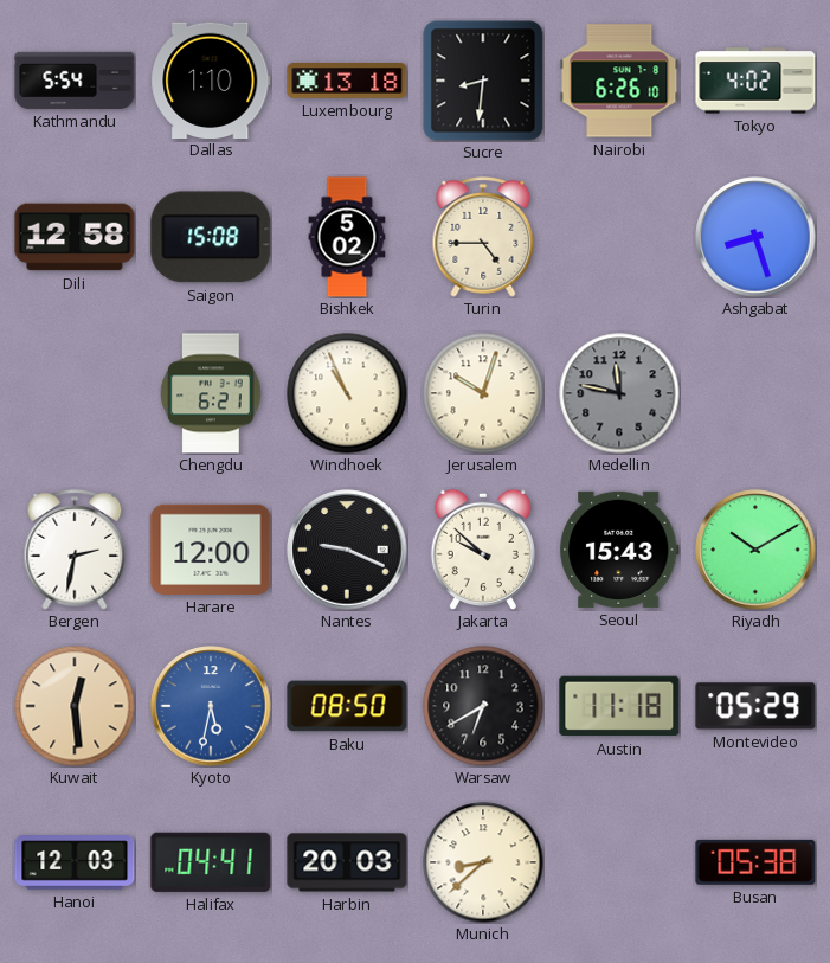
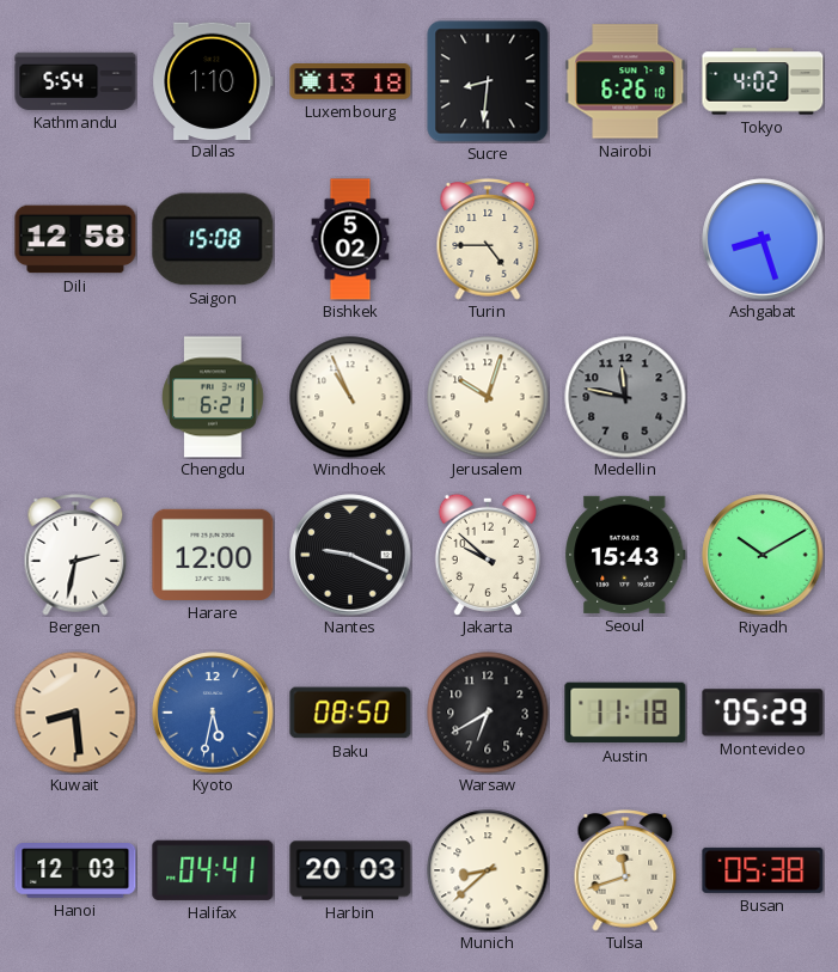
Kuwait: 12:29 -> 8:29 (75, 713)
Tulsa: none -> 11:42 (625, 872)
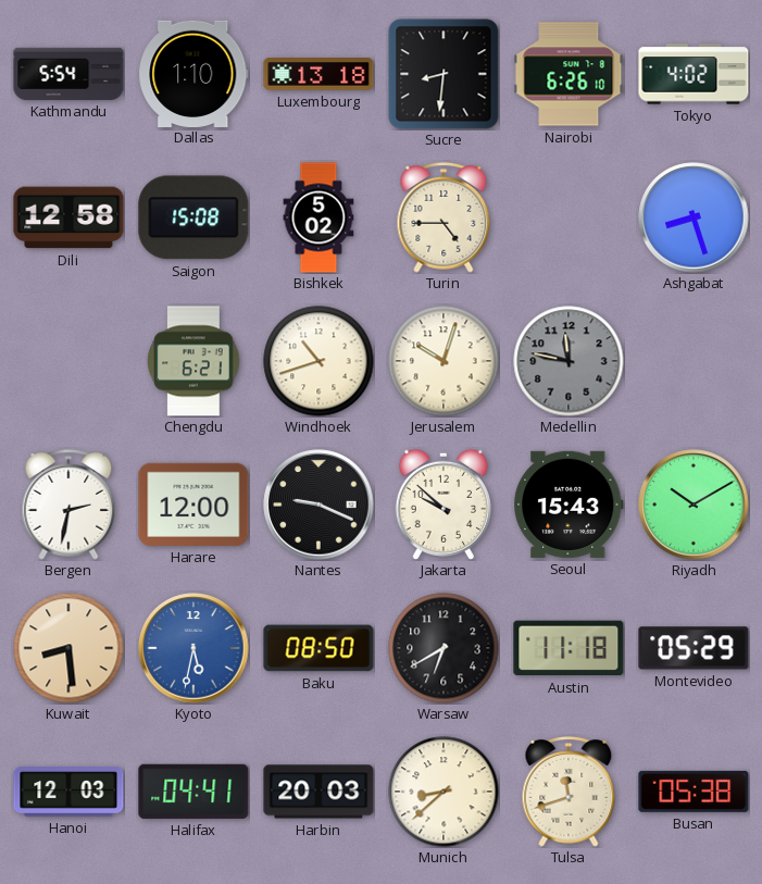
Windhoek: 10:56 -> 10:42 (318, 361)
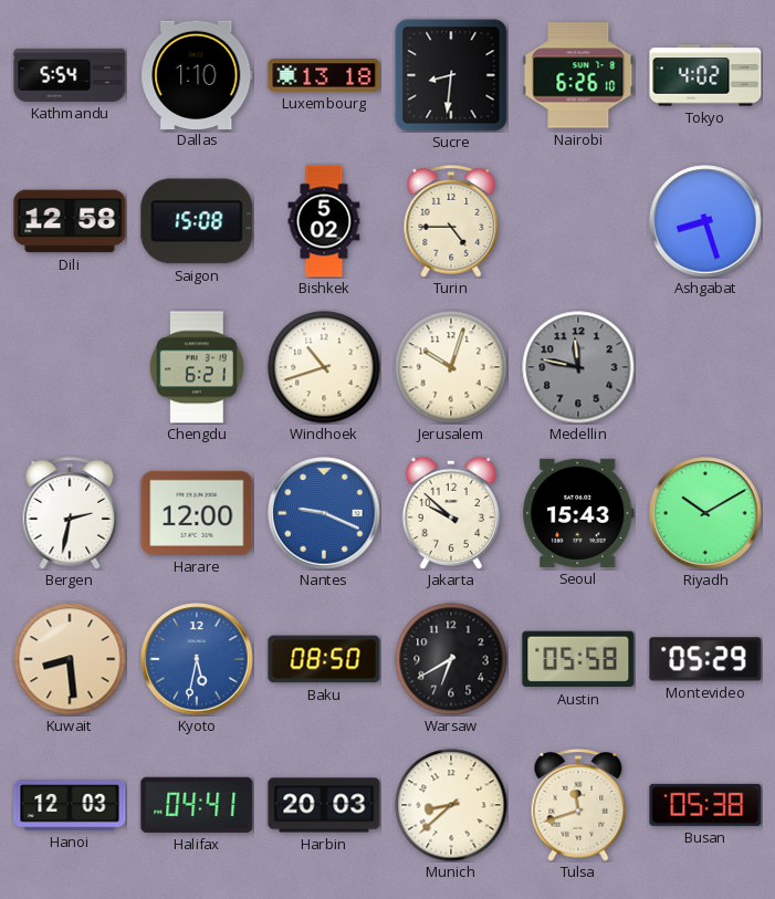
Nantes dial: black -> blue (324, 513)
Austin: 11:18 -> 05:58 (578, 659)
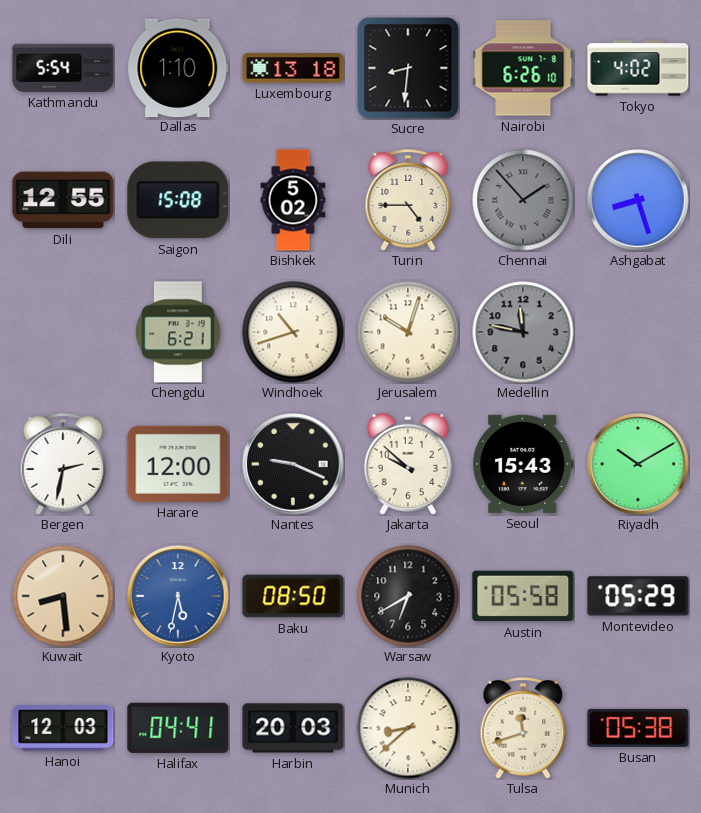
Dili: 12:58 -> 12:55 (63, 200)
Chennai: none -> 1:53 (523, 200)
Nantes dial: blue -> black (293, 464)
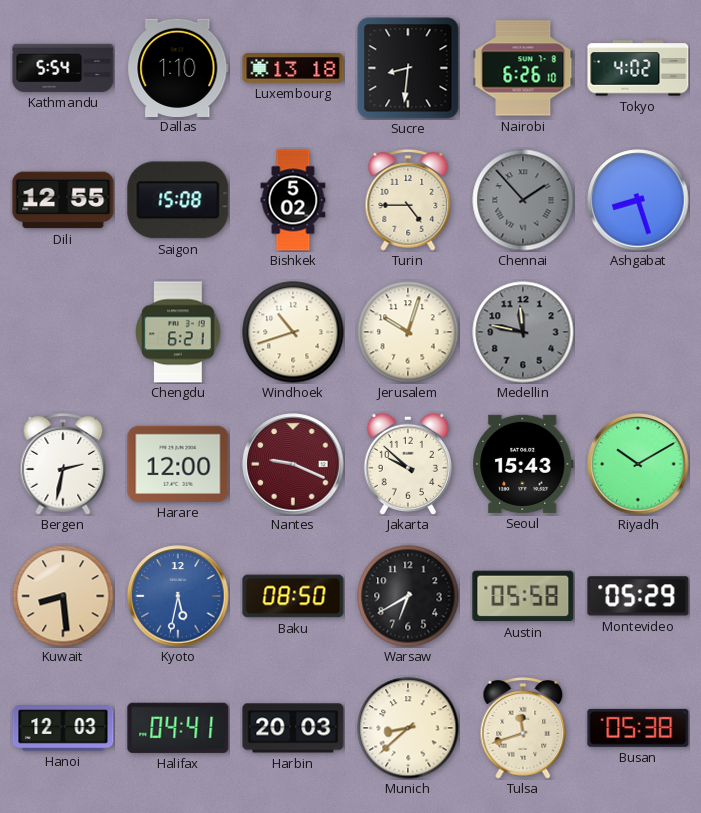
Nantes dial: black -> burgundy (293, 464)
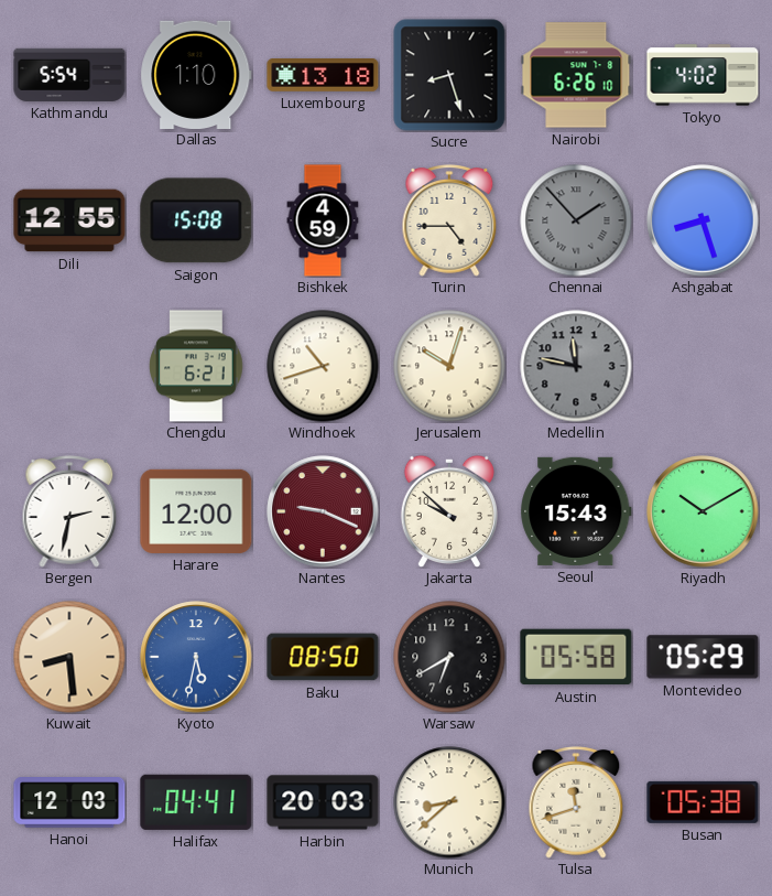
Sucre: 8:31 -> 8:27 (449, 75)
Bishkek: 5:02 -> 4:59 (323, 220)
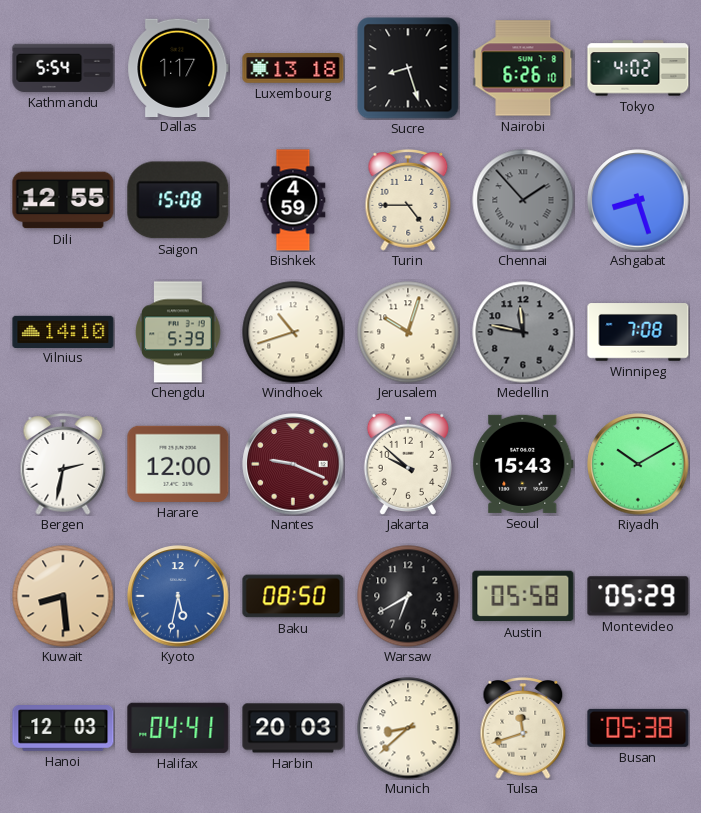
Dallas: 1:10 -> 1:17 (178, 67)
Vilnius: none -> 14:10 (63, 331)
Chengdu: 6:21 -> 5:39 (178, 332)
Winnipeg: none -> 7:08 (638, 332)
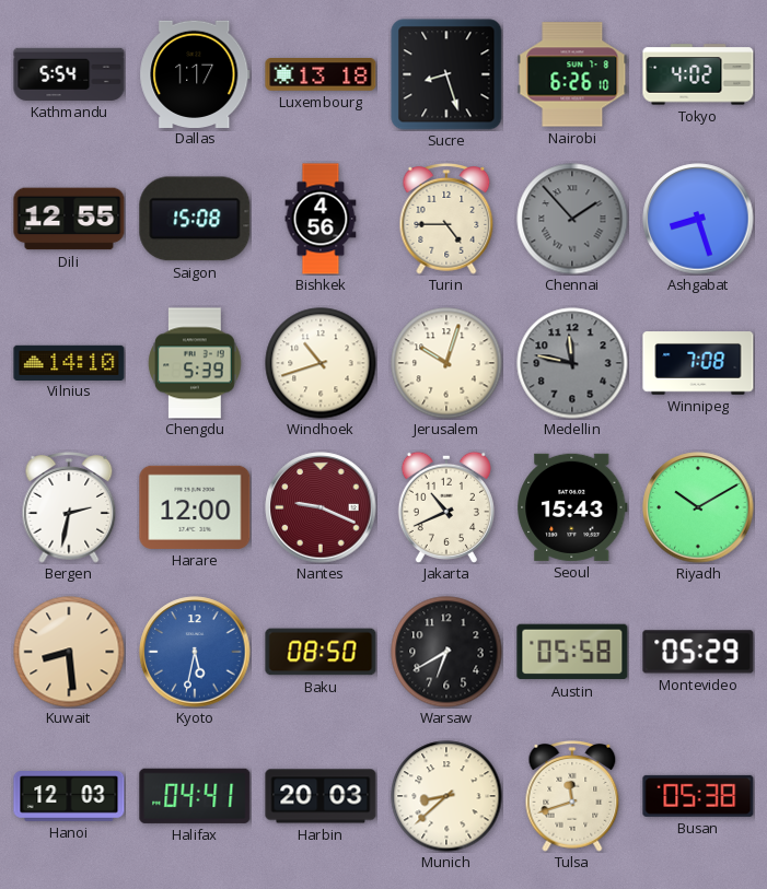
Bishkek: 4:59 -> 4:56 (321, 219)
Jakarta: 9:52 -> 10:41 (446, 507)
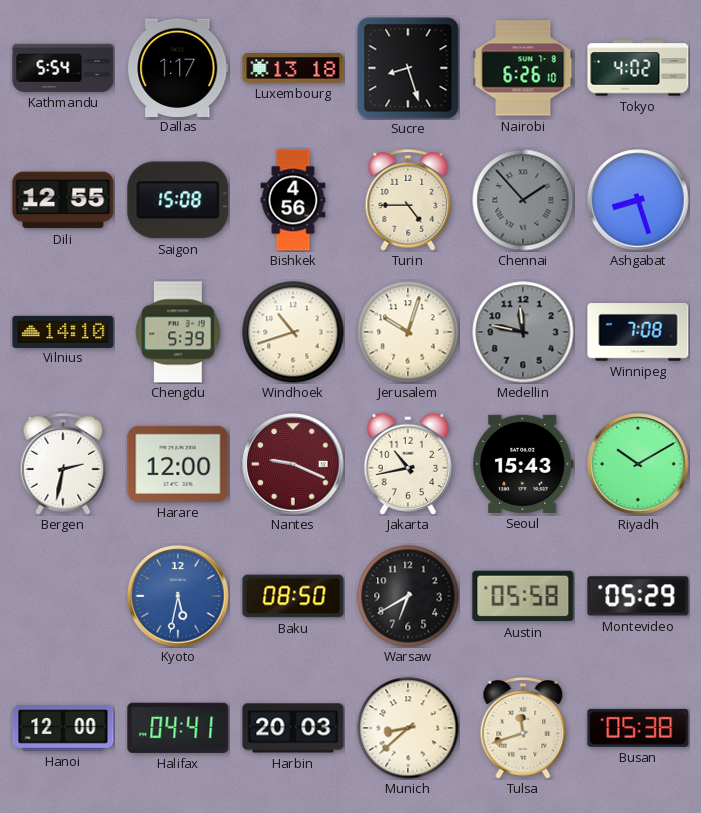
Jakarta: 10:41 -> 10:43 (408, 464)
Kuwait: 8:29 -> none (69, 652)
Hanoi: 12:03 -> 12:00 (63, 728)
